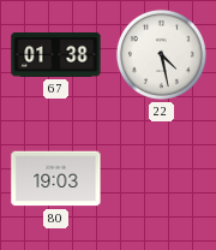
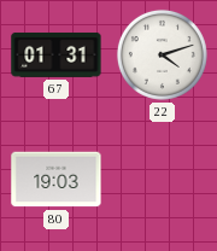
67: 01:38 -> 01:31 (57, 54)
22: 4:28 -> 4:12 (162, 54)
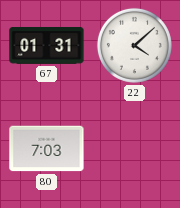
22: 4:12 -> 4:08 (134, 45)
80: 19:03 -> 7:03 (47, 149)
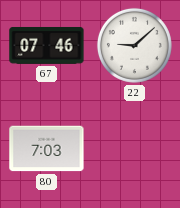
67: 01:31 -> 07:46 (47, 45)
22: 4:08 -> 9:08 (134, 45)
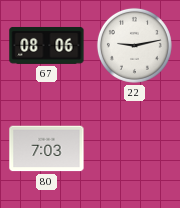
67: 07:46 -> 08:06 (47, 45)
22: 9:08 -> 9:13 (134, 45)
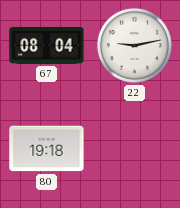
67: 08:06 -> 08:04 (47, 45)
80: 7:03 -> 19:18 (47, 149)
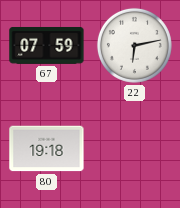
67: 08:04 -> 07:59 (47, 45)
22: 9:13 -> 6:13 (134, 45)
